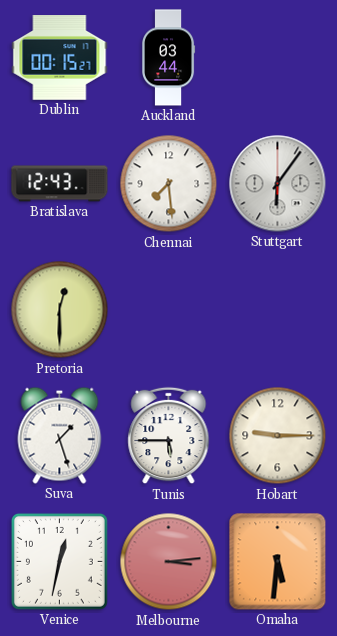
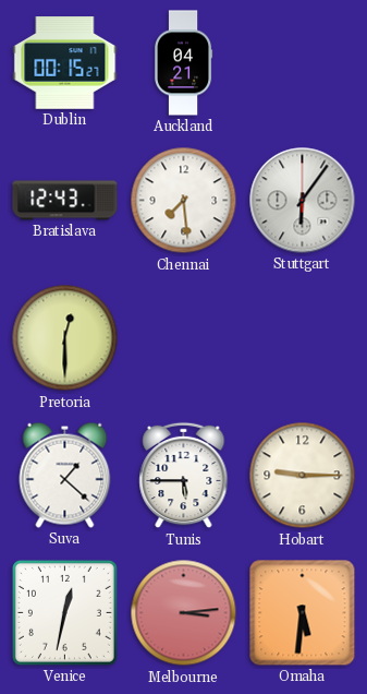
Auckland: 03:44 -> 04:21 (183, 63)
Suva: 1:27 -> 1:22 (65, 475)
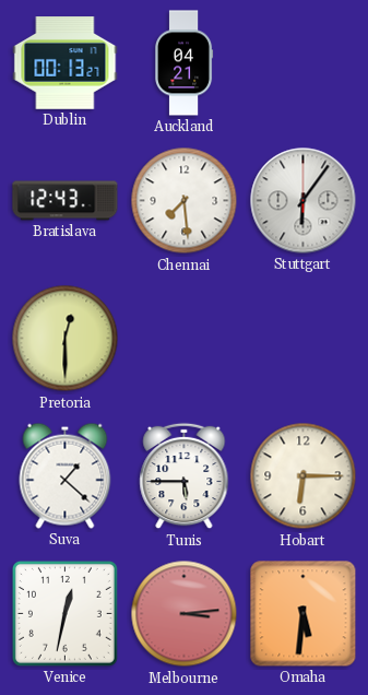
Dublin: 00:15 -> 00:13 (66, 63)
Hobart: 9:15 -> 6:15 (304, 476)
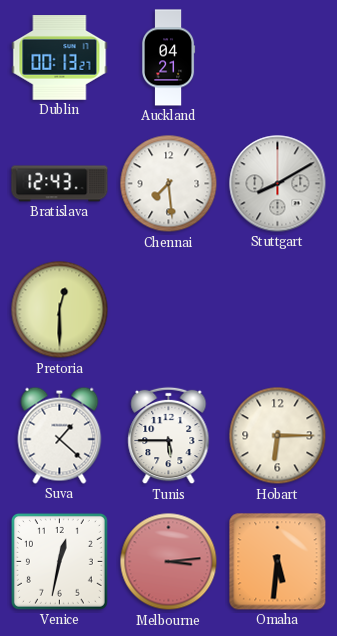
Stuttgart: 6:06 -> 8:10 (278, 184)
